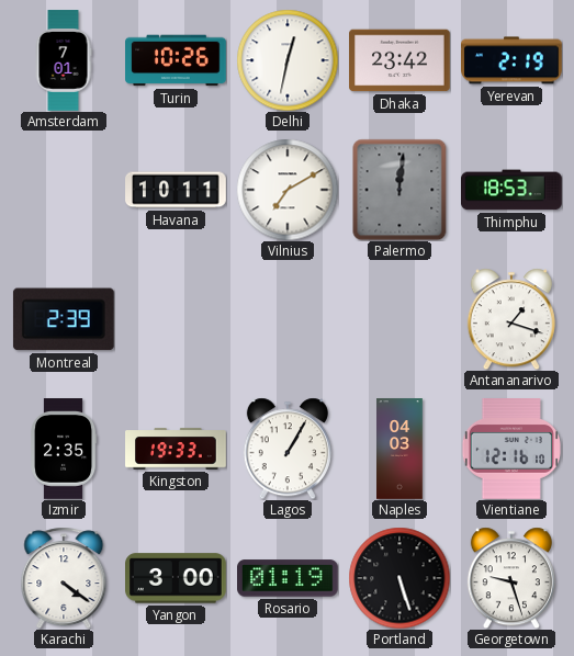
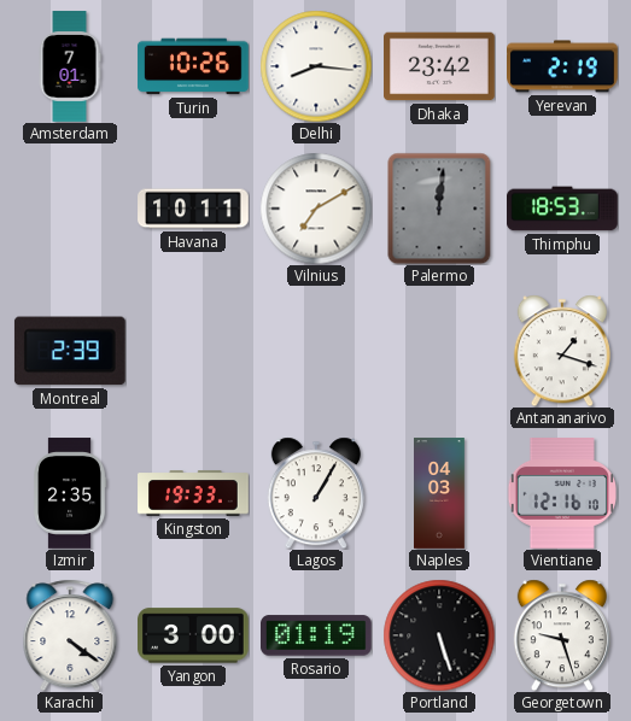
Delhi: 12:32 -> 8:16 (316, 66)
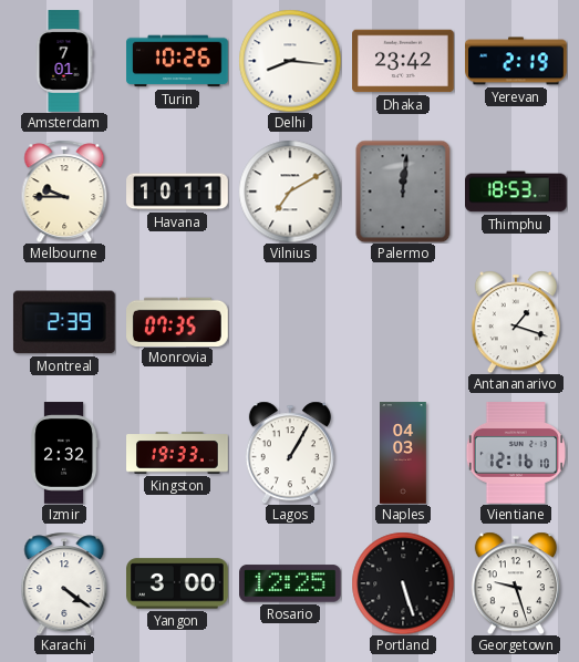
Melbourne: none -> 9:45 (64, 192)
Monrovia: none -> 07:35 (178, 321)
Izmir: 2:35 -> 2:32 (65, 453)
Rosario: 01:19 -> 12:25 (291, 583)
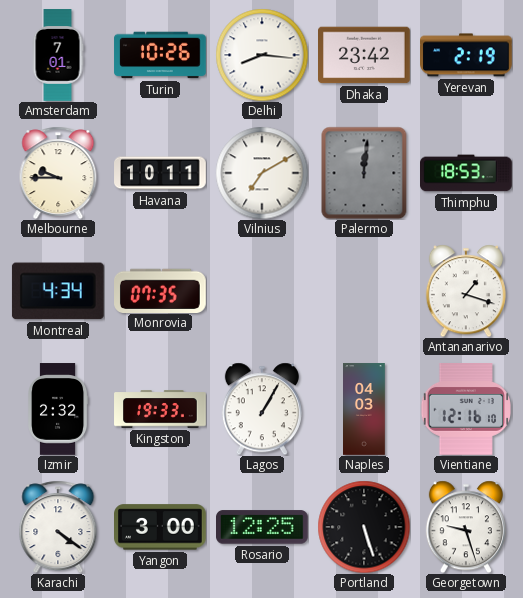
Montreal: 2:39 -> 4:34 (58, 291)
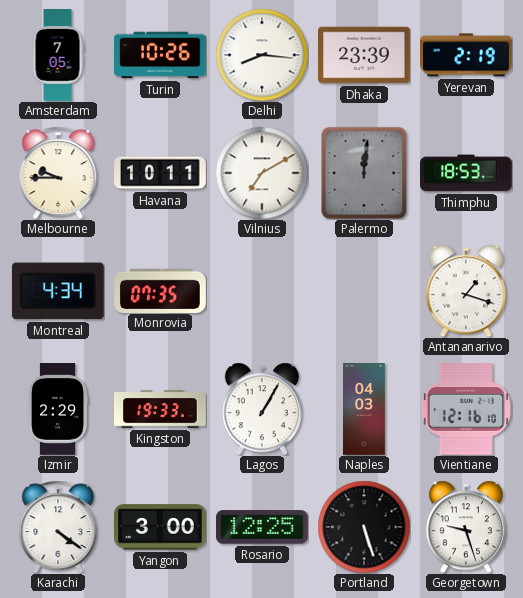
Amsterdam: 7:01 -> 7:05 (58, 55)
Dhaka: 23:42 -> 23:39 (365, 55)
Izmir: 2:32 -> 2:29 (59, 409)
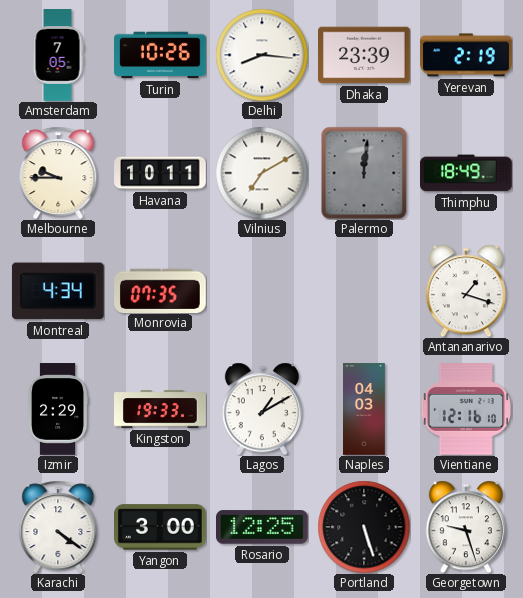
Thimphu: 18:53 -> 18:49 (467, 173)
Lagos: 1:05 -> 1:10 (262, 409)
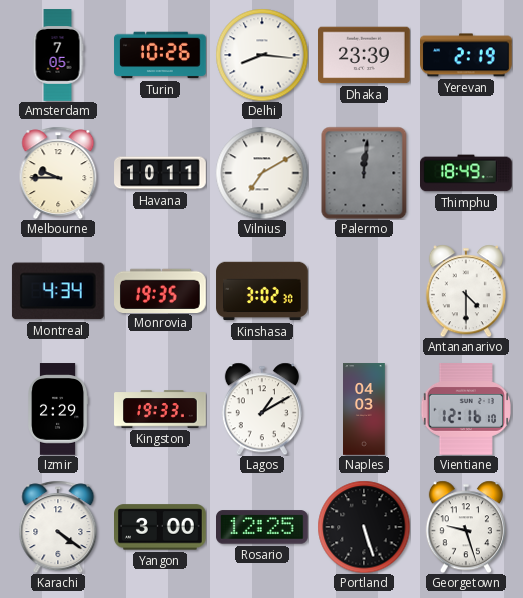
Monrovia: 07:35 -> 19:35 (161, 290)
Kinshasa: none -> 3:02 (262, 291)
Antananarivo: 1:18 -> 4:30 (466, 291)
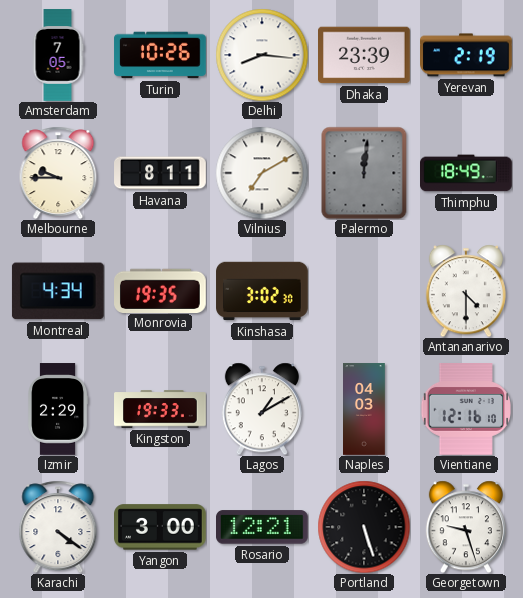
Havana: 10:11 -> 8:11 (160, 173)
Rosario: 12:25 -> 12:21 (263, 527)
